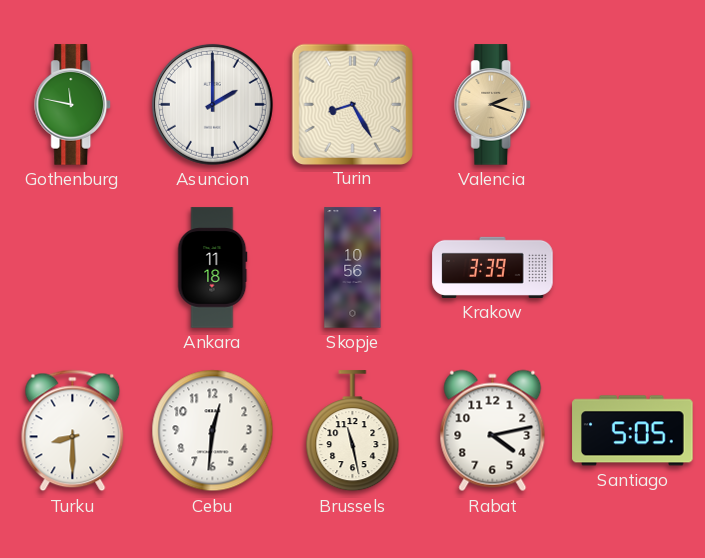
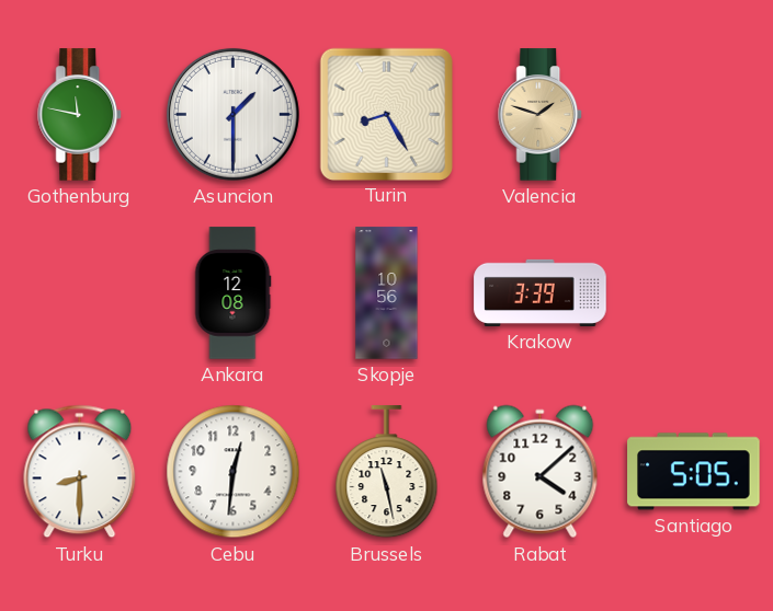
Asuncion: 2:00 -> 1:30 (232, 114)
Valencia: 2:18 -> 1:48 (541, 115)
Ankara: 11:18 -> 12:08 (232, 293)
Rabat: 4:13 -> 4:08 (541, 472)
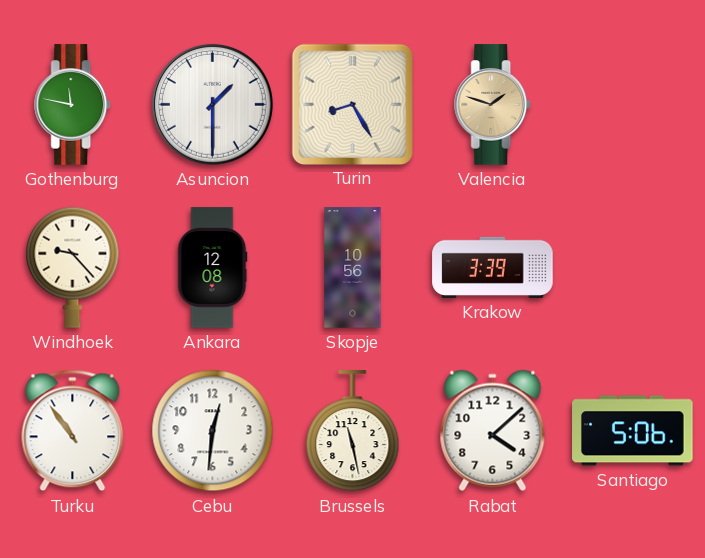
Windhoek: none -> 9:23 (73, 267)
Turku: 8:30 -> 10:54 (73, 431)
Santiago: 5:05 -> 5:06 (633, 431)
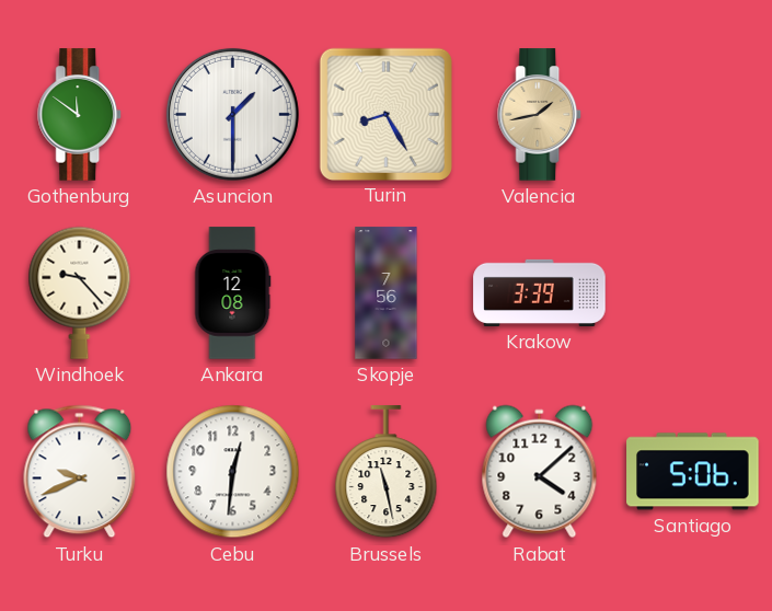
Gothenburg: 11:47 -> 11:51 (80, 115)
Valencia: 1:48 -> 1:43 (540, 115)
Skopje: 10:56 -> 7:56 (387, 293)
Turku: 10:54 -> 9:41 (80, 472)
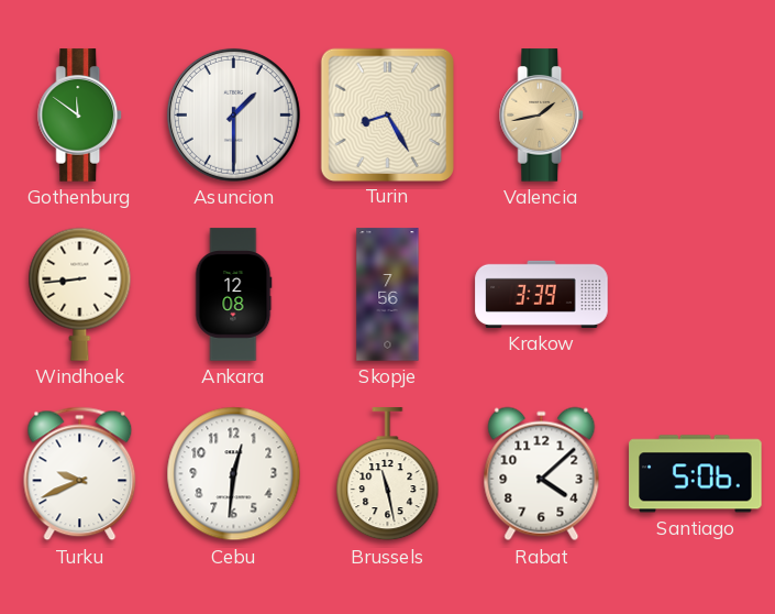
Windhoek: 9:23 -> 8:44 (80, 294)
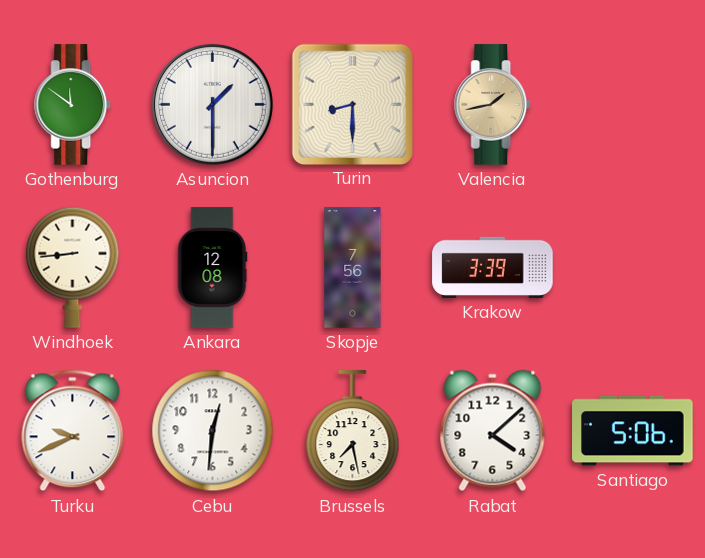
Turin: 8:25 -> 8:30 (352, 104)
Brussels: 11:28 -> 7:28 (353, 431)
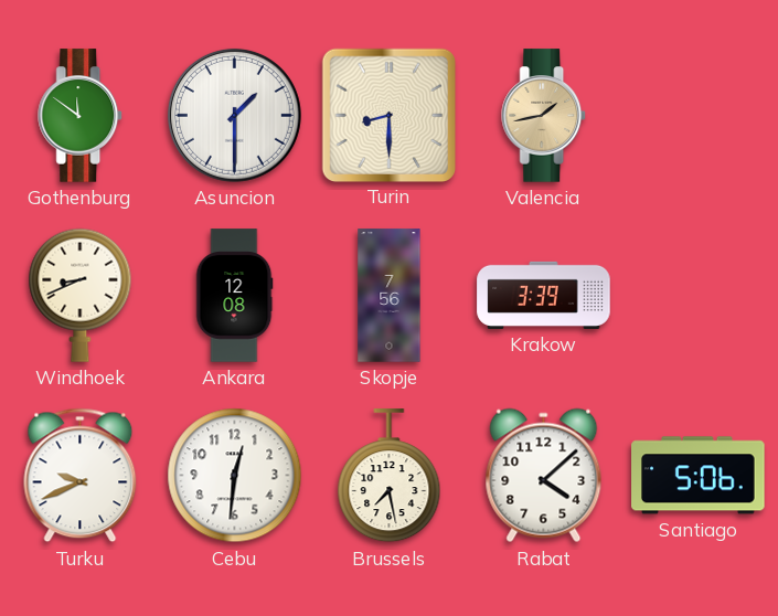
Windhoek: 8:44 -> 8:41 (81, 295)
